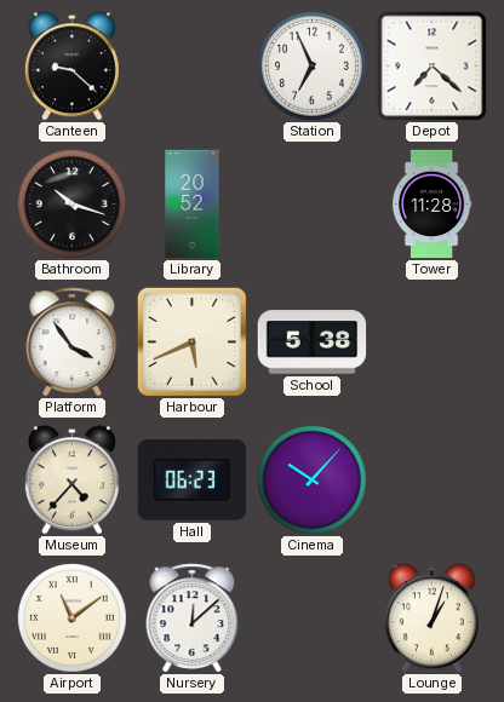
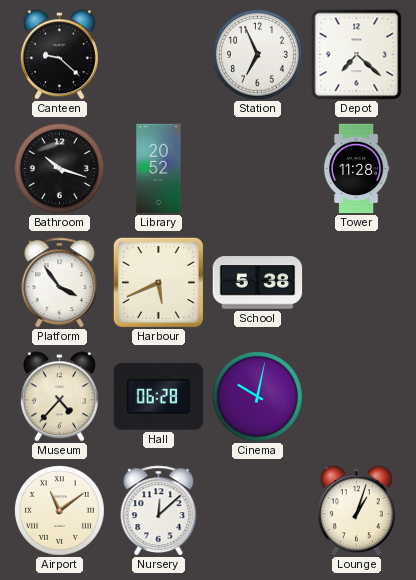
Hall: 06:23 -> 06:28 (158, 396)
Cinema: 10:07 -> 10:02 (257, 396)
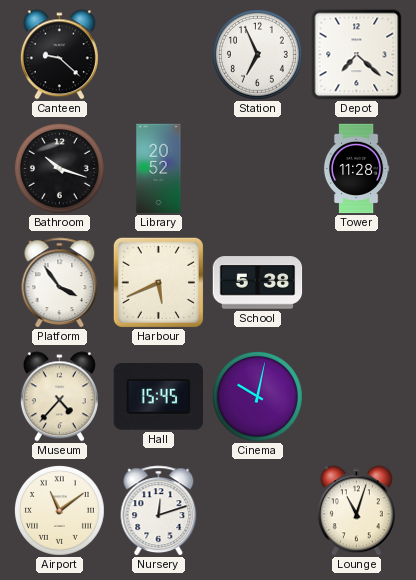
Hall: 06:28 -> 15:45 (158, 396)
Nursery: 12:08 -> 12:12 (159, 511)
Lounge: 1:03 -> 11:03 (356, 511)
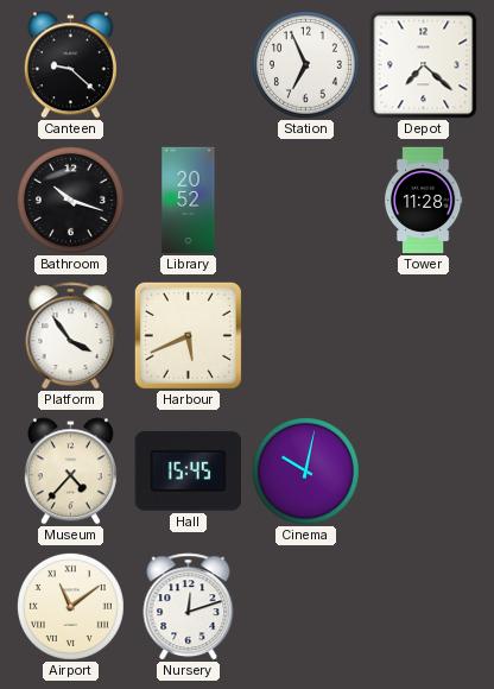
School: 5:38 -> none (258, 283)
Lounge: 11:03 -> none (356, 511)
